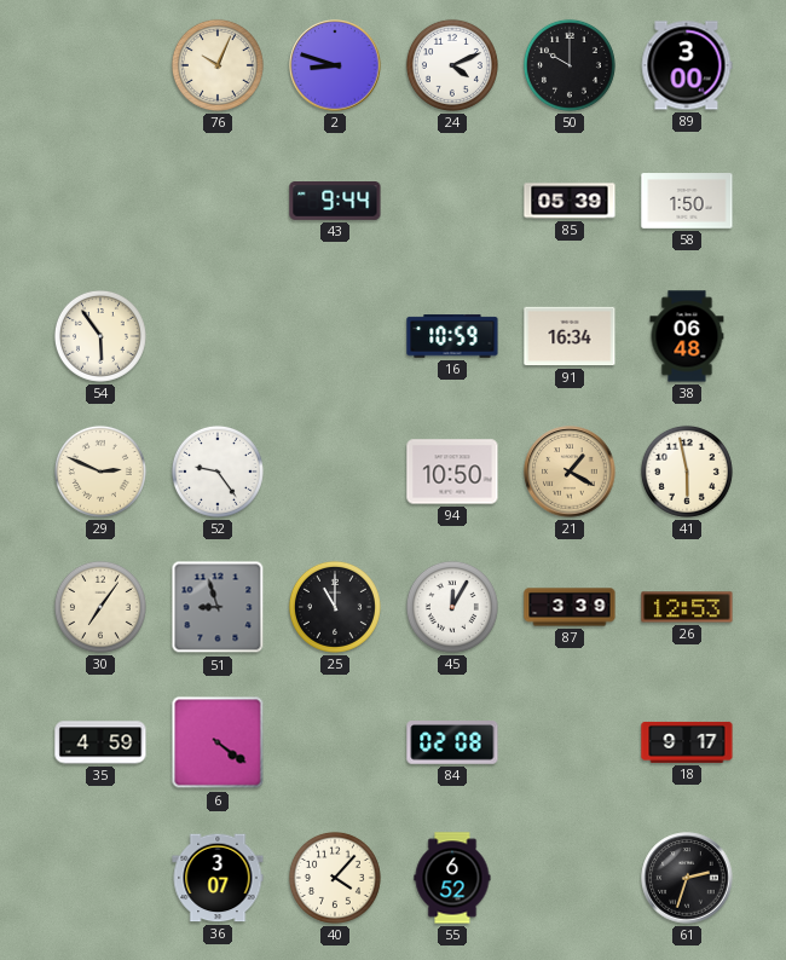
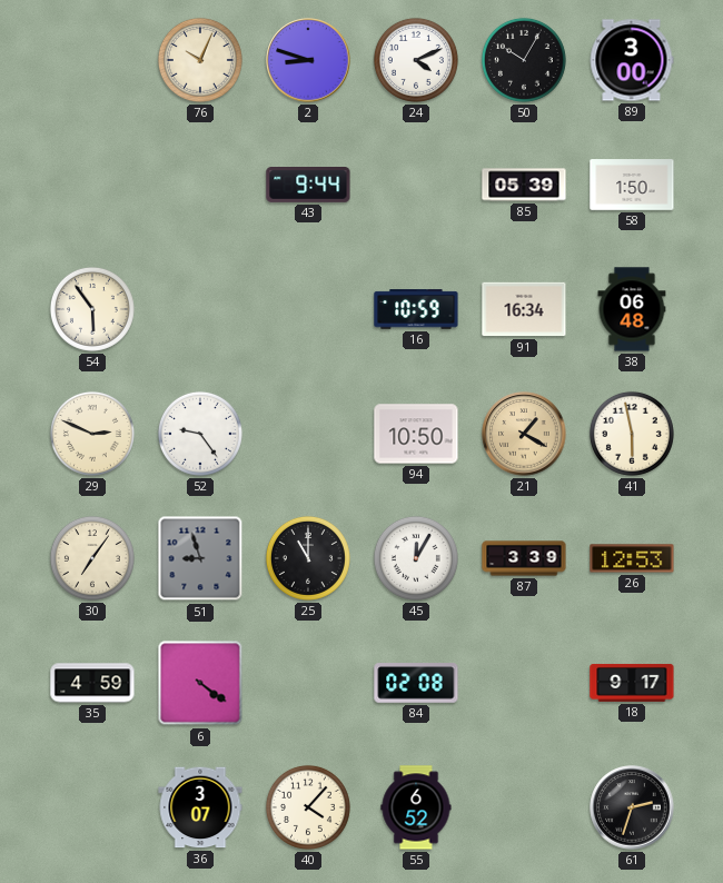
50: 10:00 -> 10:05 (524, 60)
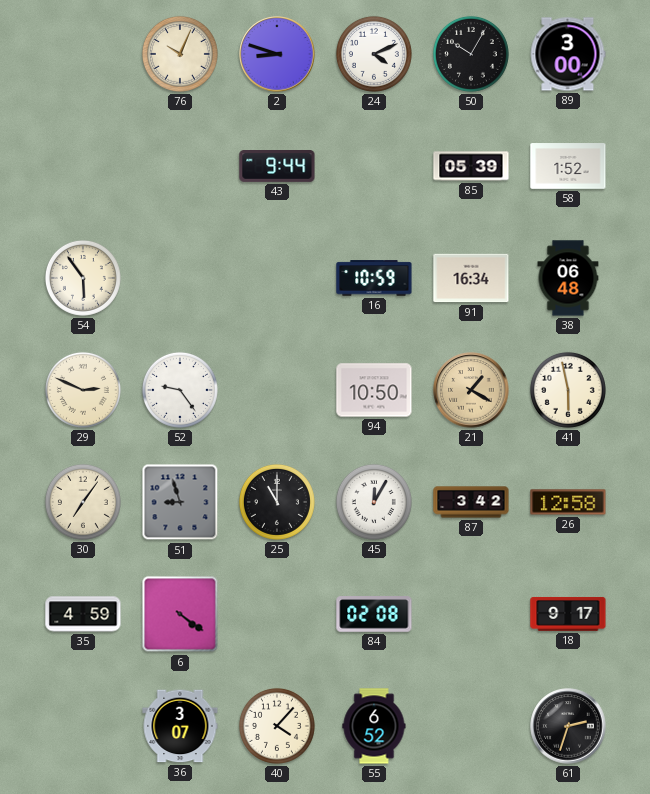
58: 1:50 -> 1:52 (568, 166)
87: 3:39 -> 3:42 (471, 502)
26: 12:53 -> 12:58 (568, 502)
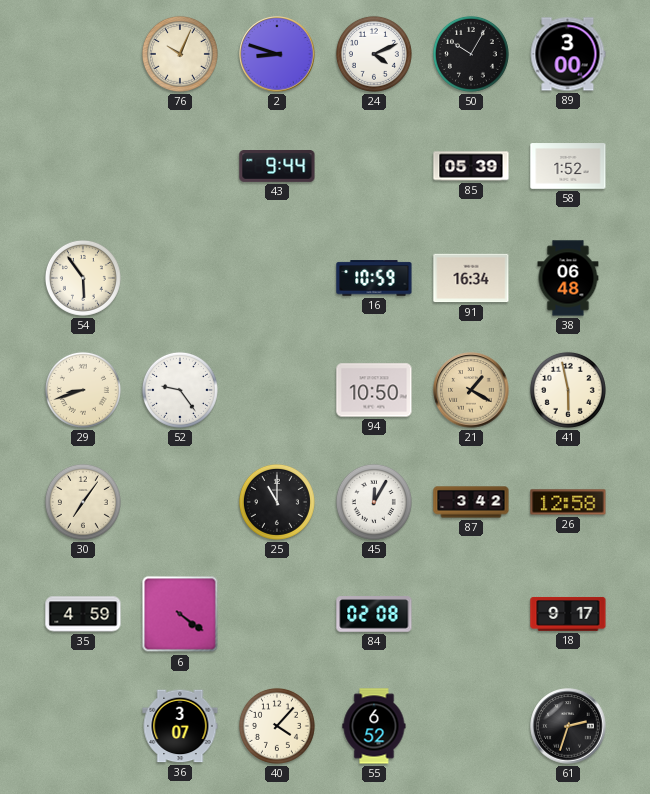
29: 2:49 -> 8:42 (83, 390)
51: 8:57 -> none (180, 502)
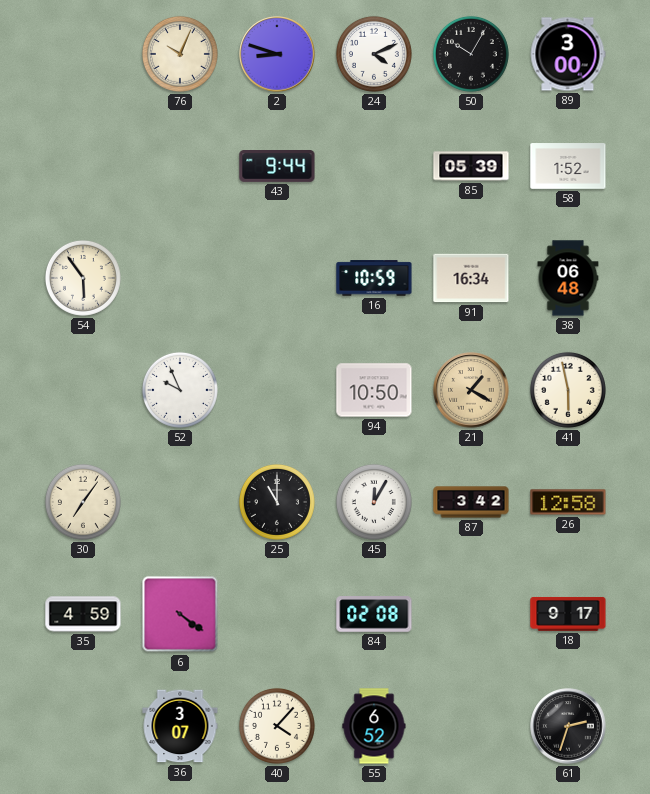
29: 8:42 -> none (83, 390)
52: 9:24 -> 9:56 (180, 390)
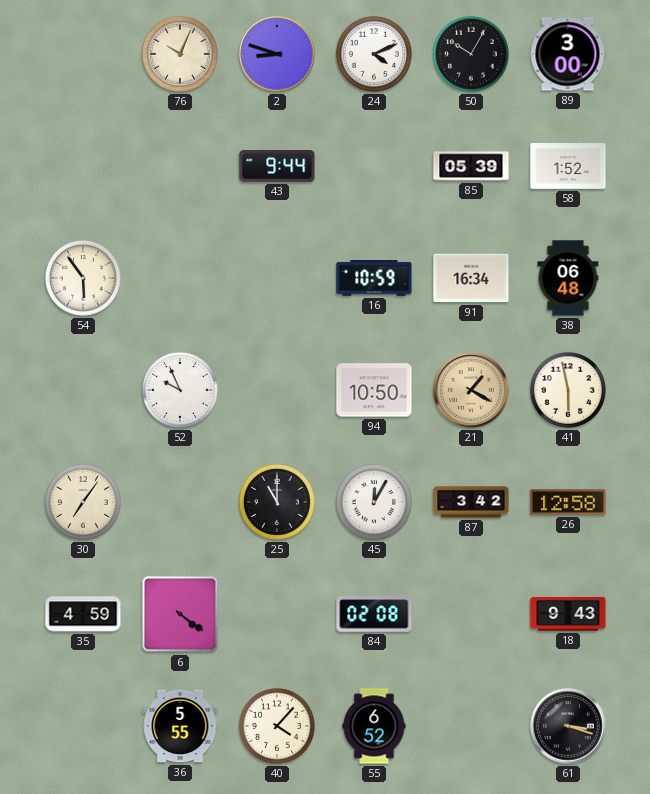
18: 9:17 -> 9:43 (568, 614)
36: 3:07 -> 5:55 (180, 726)
61: 2:33 -> 3:18 (568, 726)
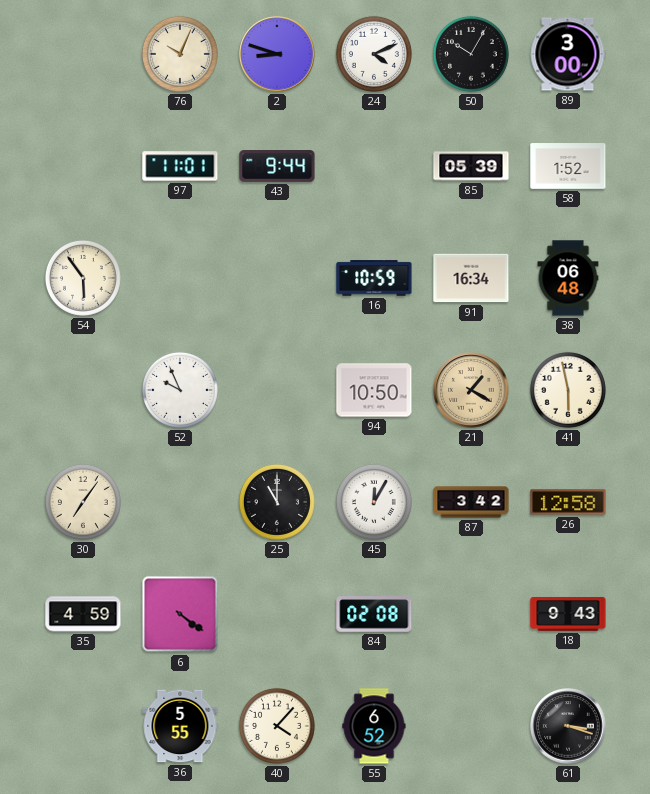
97: none -> 11:01 (180, 166)
